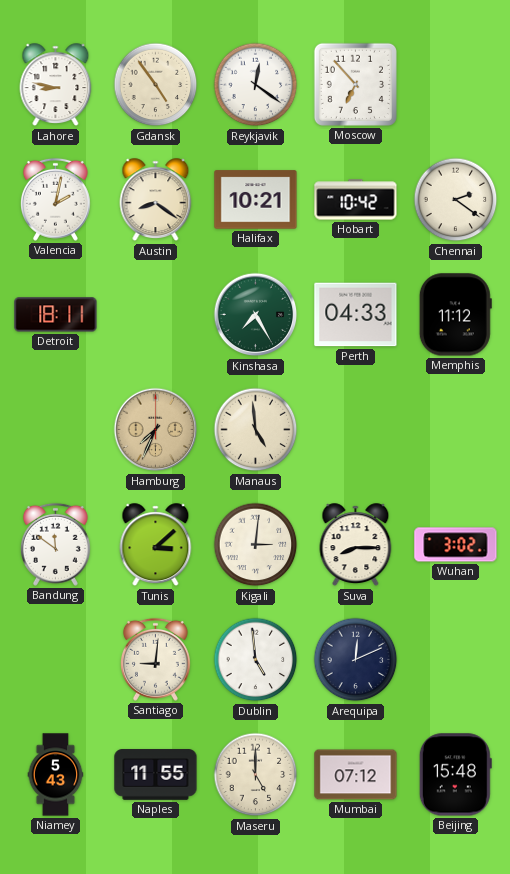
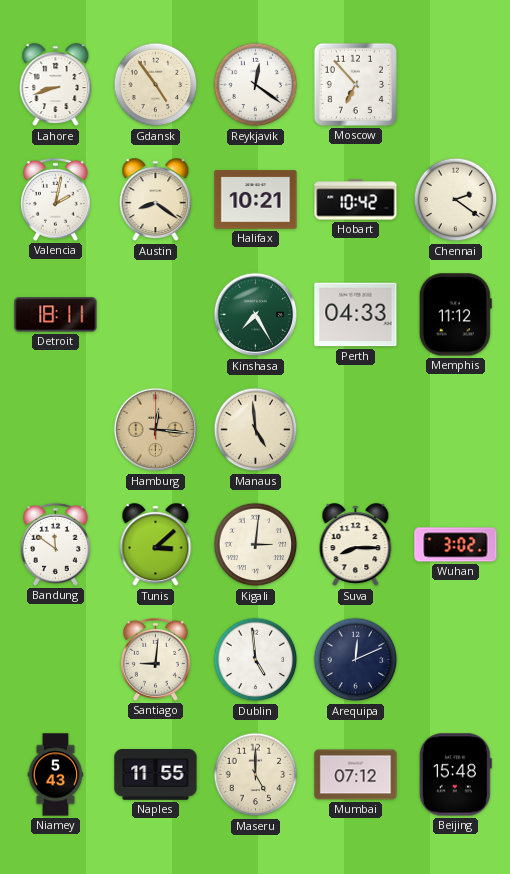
Lahore: 8:47 -> 8:42 (56, 85)
Hamburg: 7:34 -> 12:16 (156, 430)
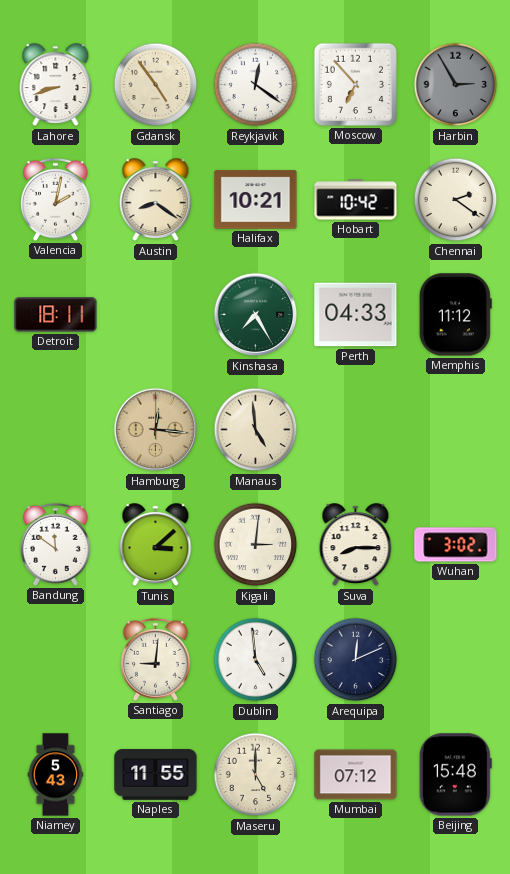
Harbin: none -> 2:55 (456, 85)
